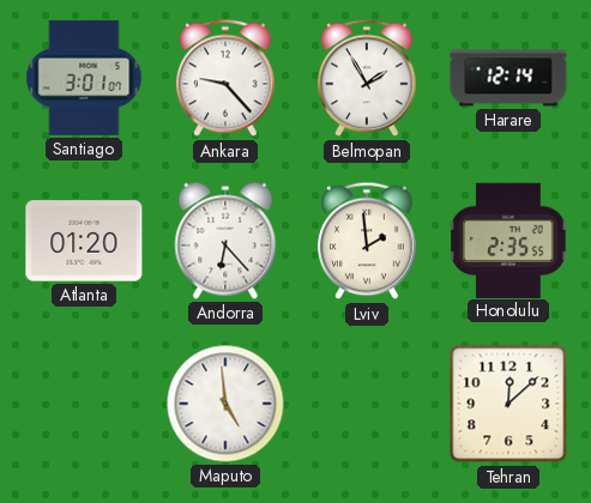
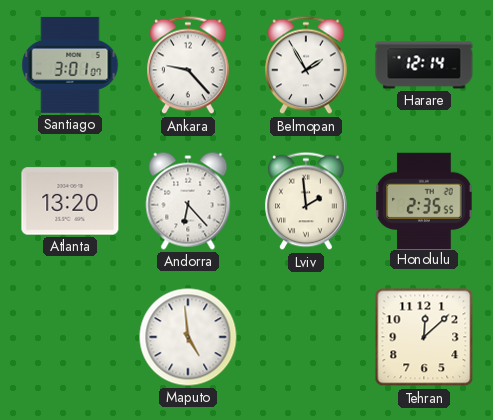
Atlanta: 01:20 -> 13:20 (70, 201)
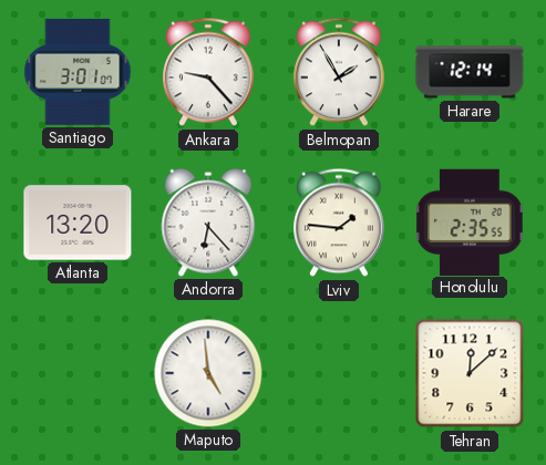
Lviv: 1:59 -> 1:46 (339, 223)
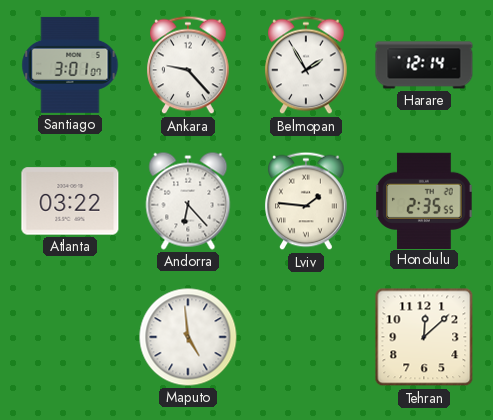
Atlanta: 13:20 -> 03:22 (70, 201)
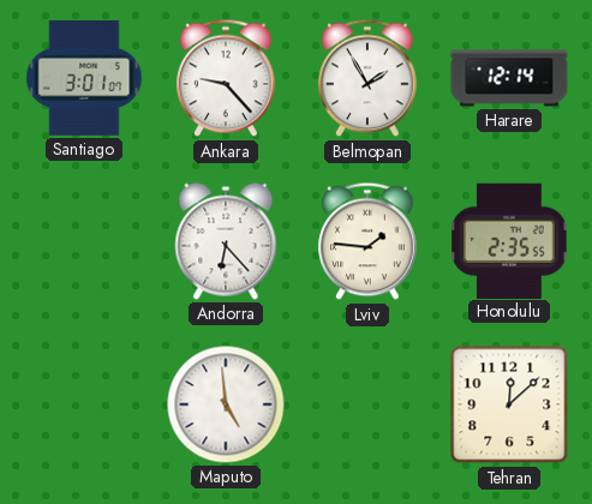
Atlanta: 03:22 -> none (70, 201)
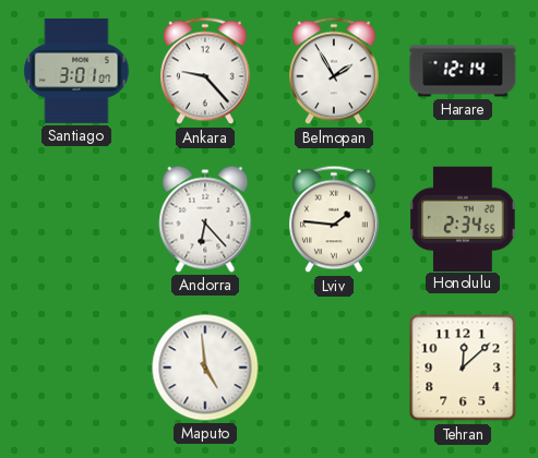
Honolulu: 2:35 -> 2:34 (463, 218)
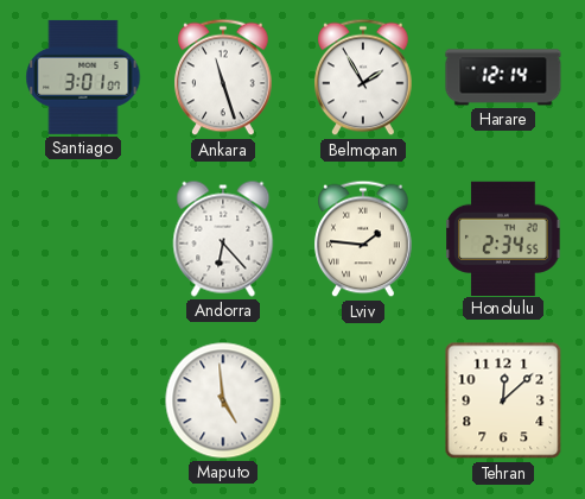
Ankara: 9:23 -> 11:27 (223, 77)
